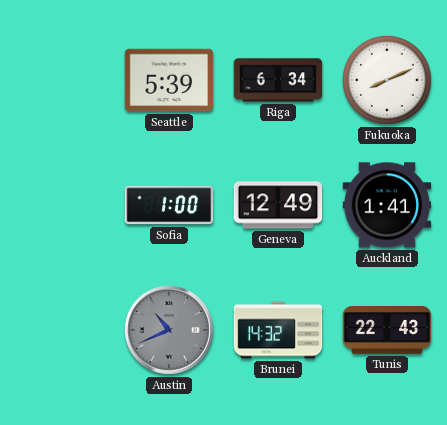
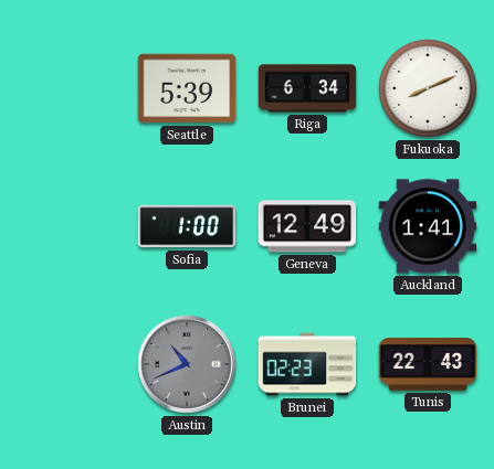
Brunei: 14:32 -> 02:23 (307, 364)
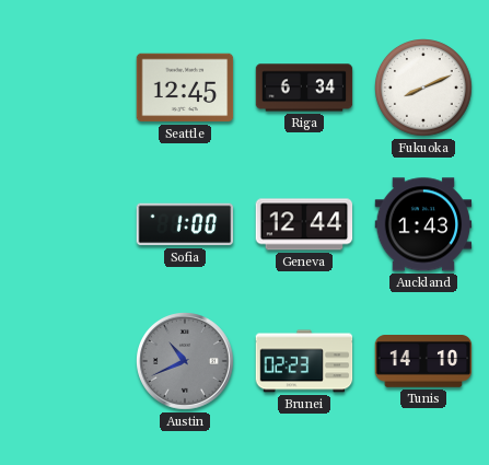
Seattle: 5:39 -> 12:45 (185, 88)
Geneva: 12:49 -> 12:44 (304, 224)
Auckland: 1:41 -> 1:43 (423, 224)
Tunis: 22:43 -> 14:10 (423, 362)
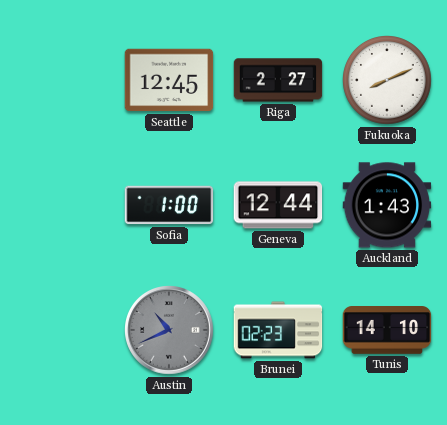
Riga: 6:34 -> 2:27 (278, 80)
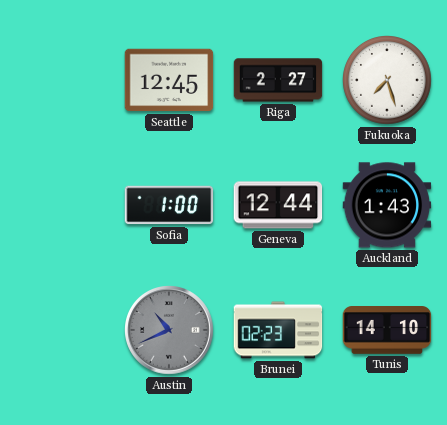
Fukuoka: 8:11 -> 7:27 (388, 81)
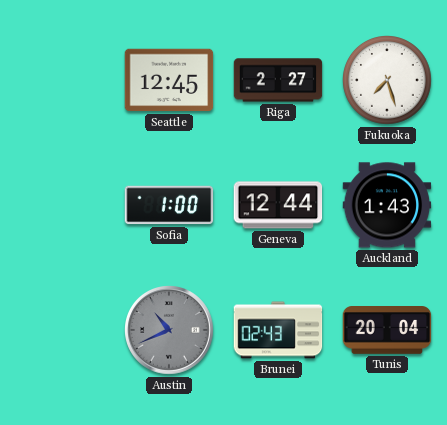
Brunei: 02:23 -> 02:43 (278, 330)
Tunis: 14:10 -> 20:04 (387, 331)
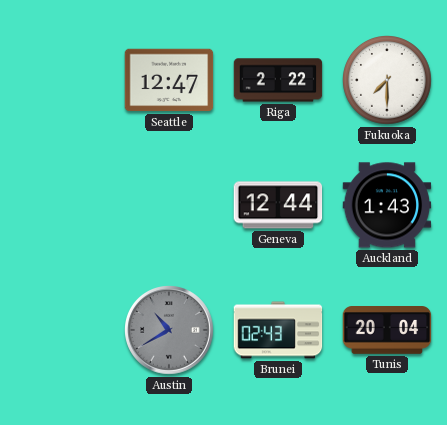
Seattle: 12:45 -> 12:47 (169, 80)
Riga: 2:27 -> 2:22 (278, 80)
Fukuoka: 7:27 -> 7:30 (388, 81)
Sofia: 1:00 -> none (169, 205)
Austin: 10:41 -> 10:40 (170, 331)
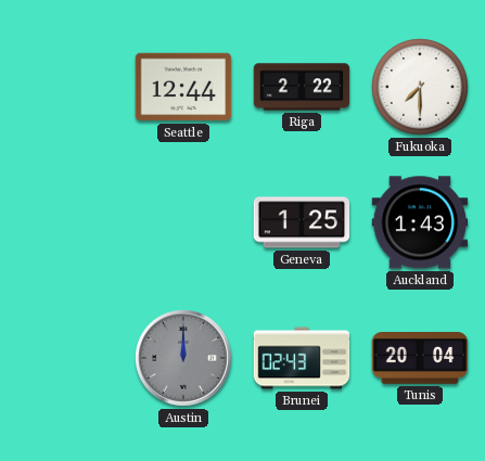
Seattle: 12:47 -> 12:44 (183, 87)
Geneva: 12:44 -> 1:25 (302, 222)
Austin: 10:40 -> 12:00 (184, 359)
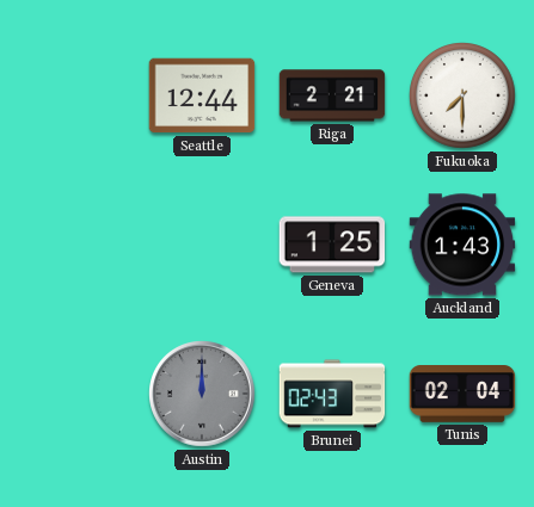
Riga: 2:22 -> 2:21 (332, 95)
Tunis: 20:04 -> 02:04 (462, 395)
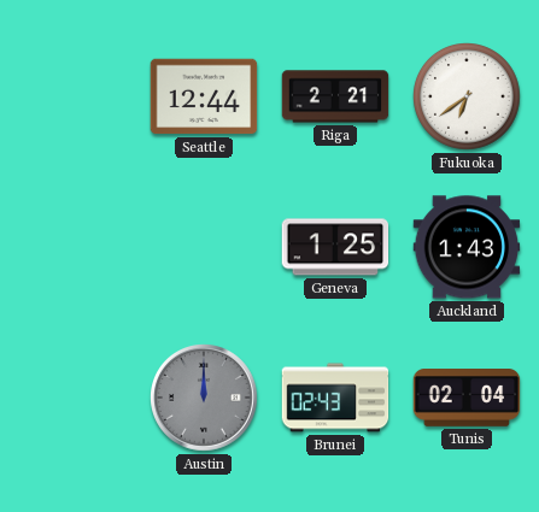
Fukuoka: 7:30 -> 6:39 (468, 98)
